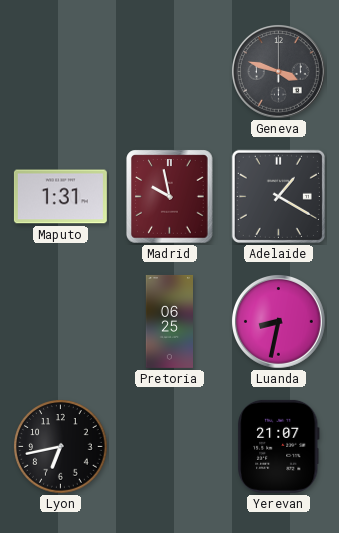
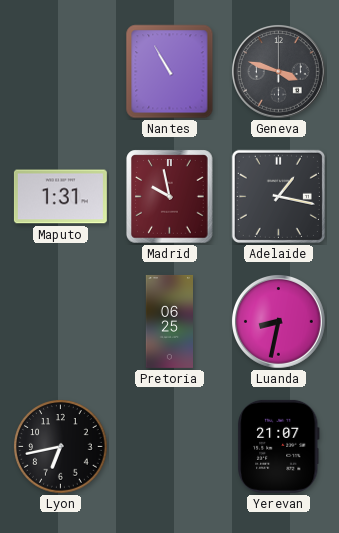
Nantes: none -> 10:55 (170, 72)
Adelaide: 1:20 -> 1:17 (278, 196)
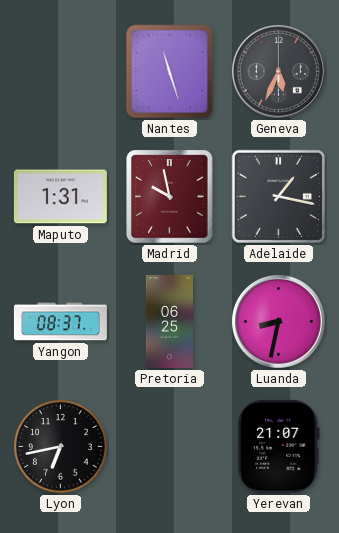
Nantes: 10:55 -> 11:27 (170, 72)
Geneva: 3:48 -> 5:34 (279, 72)
Yangon: none -> 08:37 (60, 322)
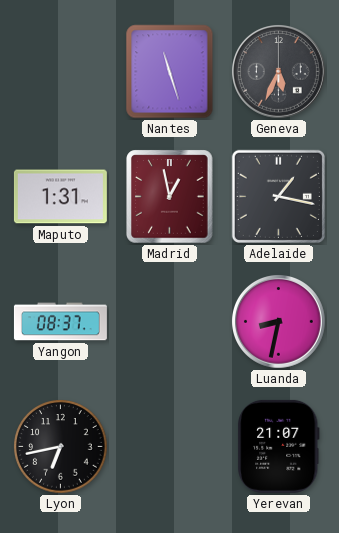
Madrid: 9:58 -> 12:58 (170, 197)
Pretoria: 06:25 -> none (169, 321)
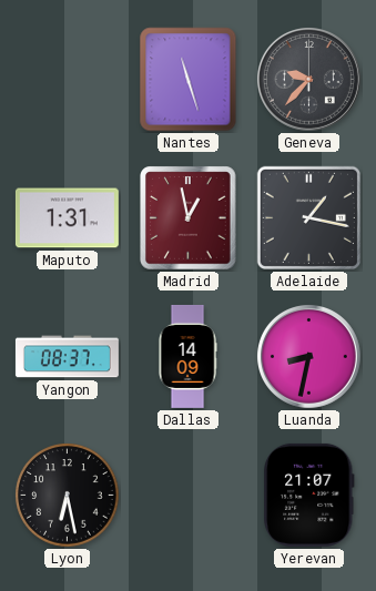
Geneva: 5:34 -> 9:37 (309, 80)
Dallas: none -> 14:09 (187, 356)
Lyon: 6:43 -> 6:28 (68, 496)
